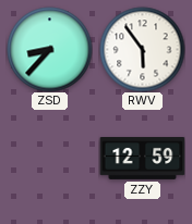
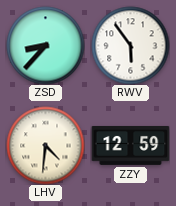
LHV: none -> 4:31 (45, 145)
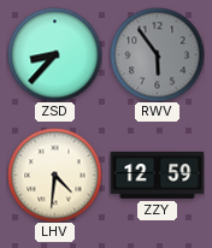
RWV dial: white -> grey (157, 54)
